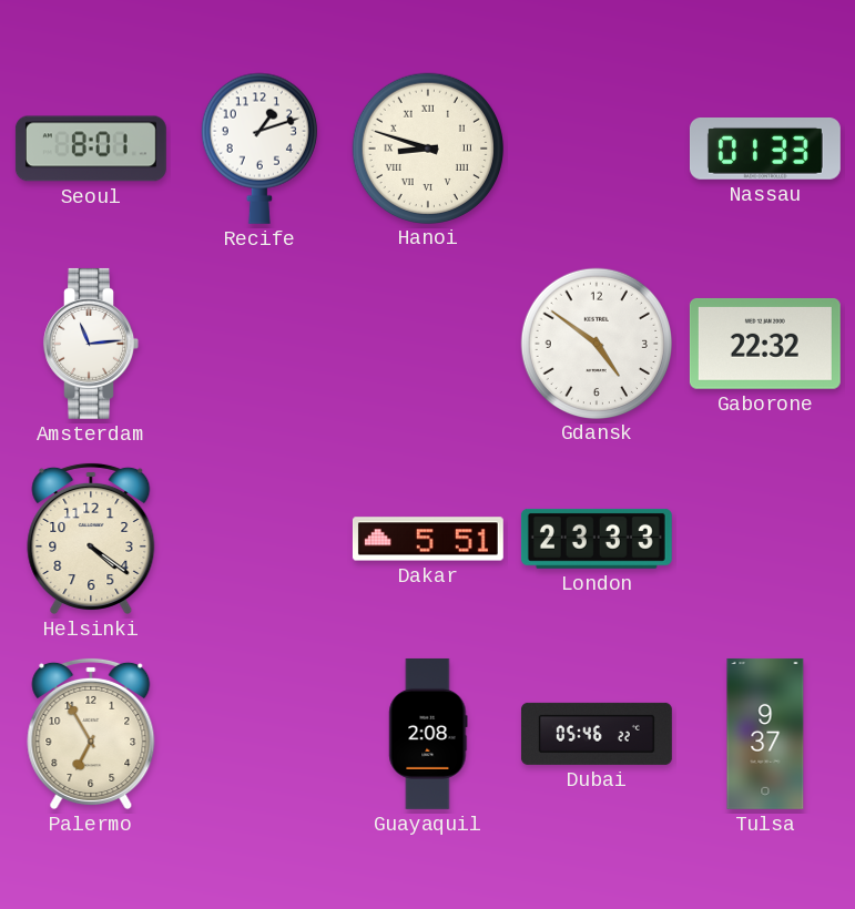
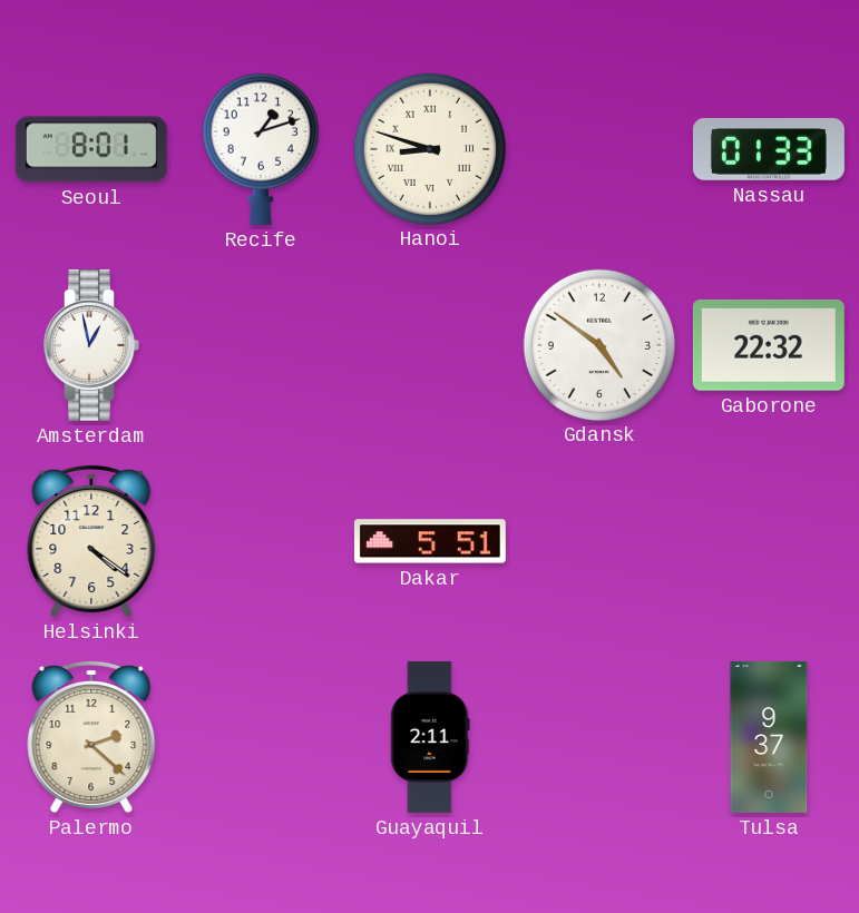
Amsterdam: 11:14 -> 12:58 (91, 345)
London: 23:33 -> none (597, 539)
Palermo: 6:55 -> 2:22 (91, 736)
Guayaquil: 2:08 -> 2:11 (430, 737)
Dubai: 05:46 -> none (597, 734)
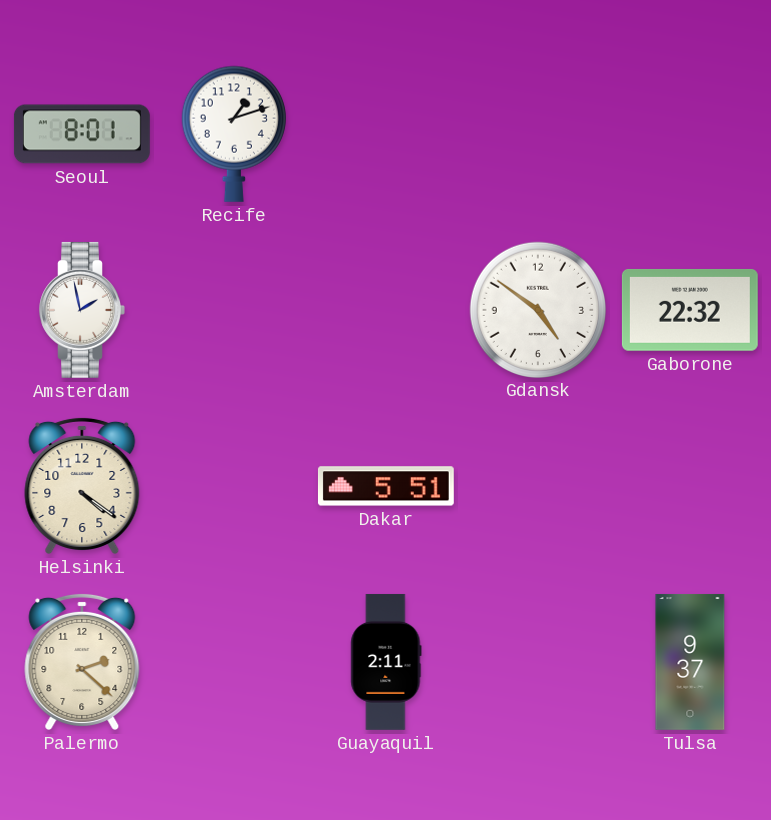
Hanoi: 8:48 -> none (429, 148)
Nassau: 01:33 -> none (769, 150)
Amsterdam: 12:58 -> 1:58 (82, 310)
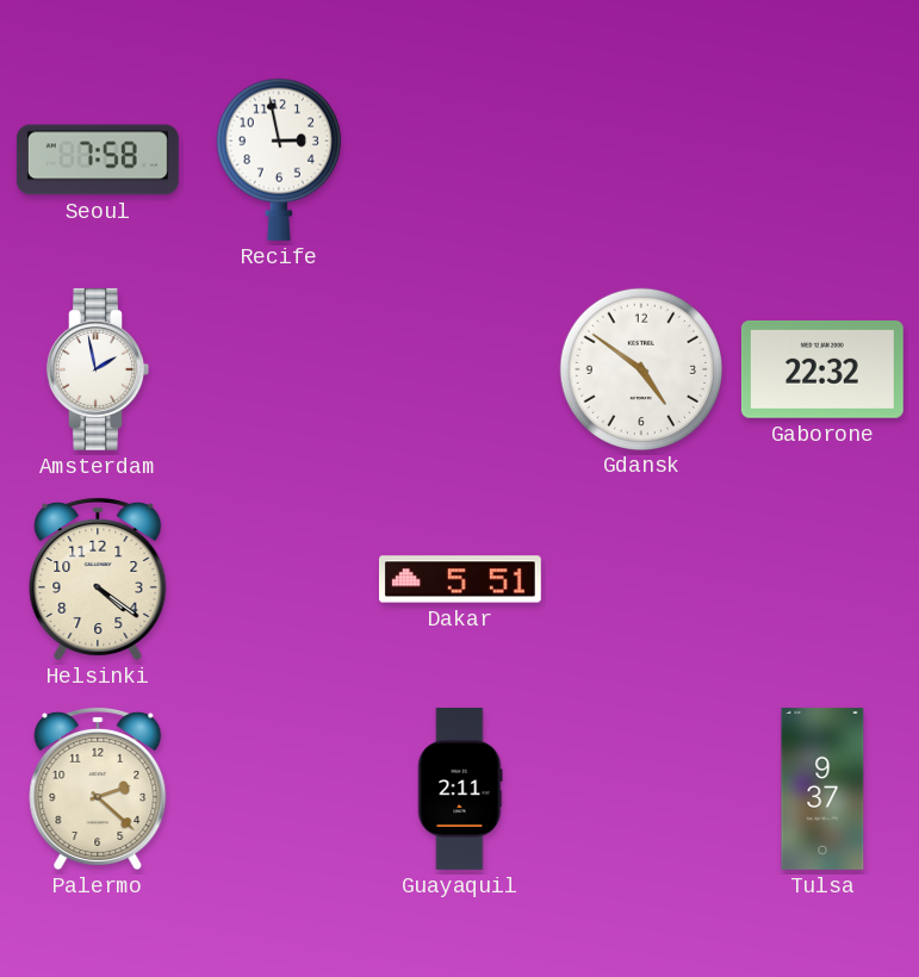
Seoul: 8:01 -> 7:58 (98, 160)
Recife: 1:12 -> 2:58 (279, 160)
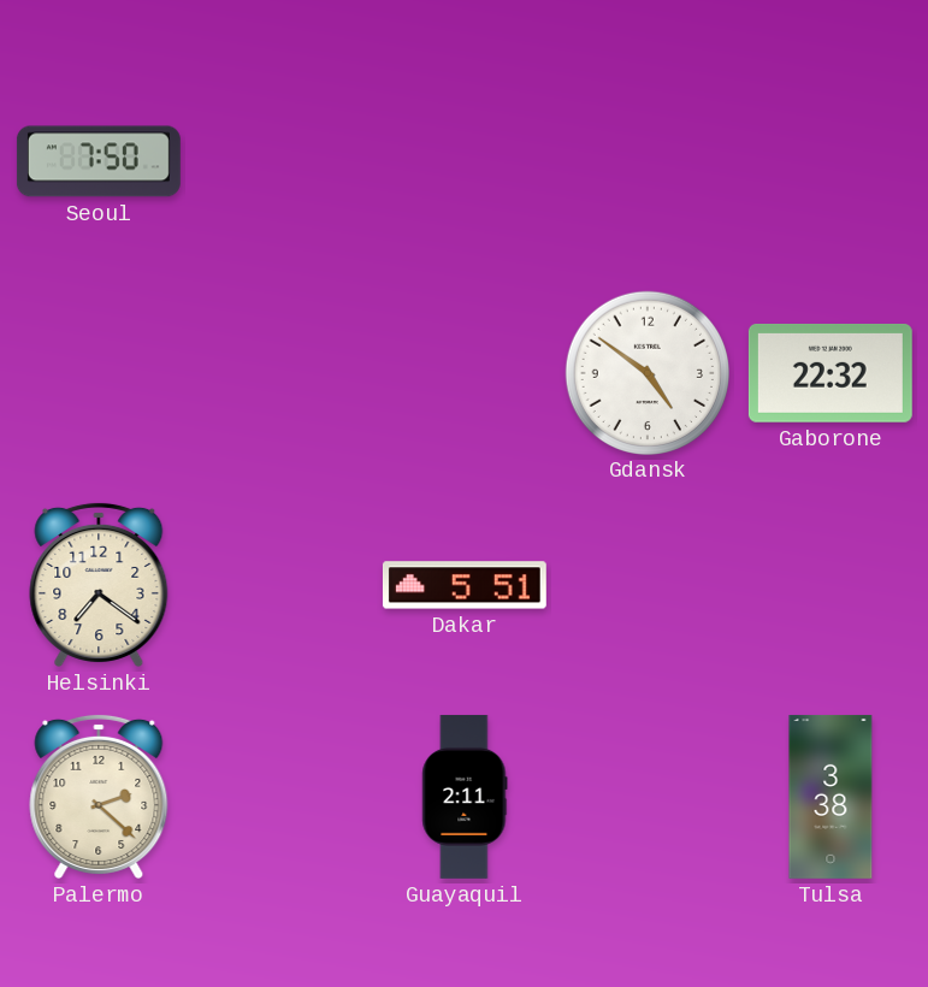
Seoul: 7:58 -> 7:50 (99, 161)
Recife: 2:58 -> none (279, 160)
Amsterdam: 1:58 -> none (98, 369)
Helsinki: 4:21 -> 7:21 (99, 584)
Tulsa: 9:37 -> 3:38 (831, 797)
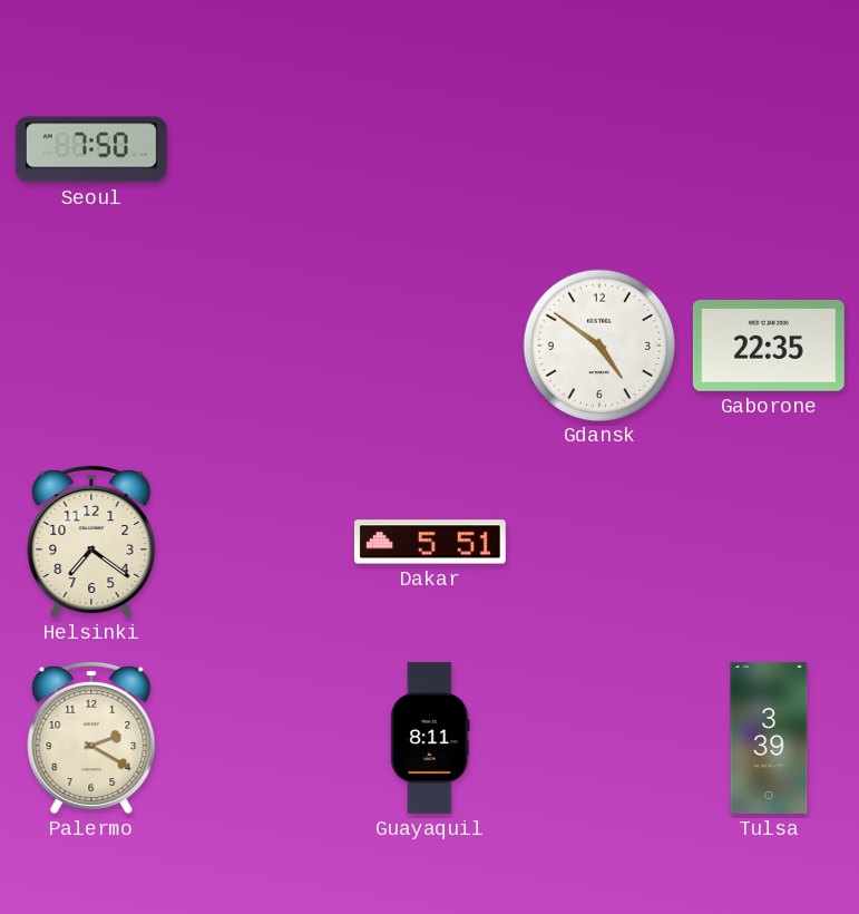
Gaborone: 22:32 -> 22:35 (769, 346)
Palermo: 2:22 -> 2:20 (91, 737)
Guayaquil: 2:11 -> 8:11 (430, 738)
Tulsa: 3:38 -> 3:39 (769, 738)
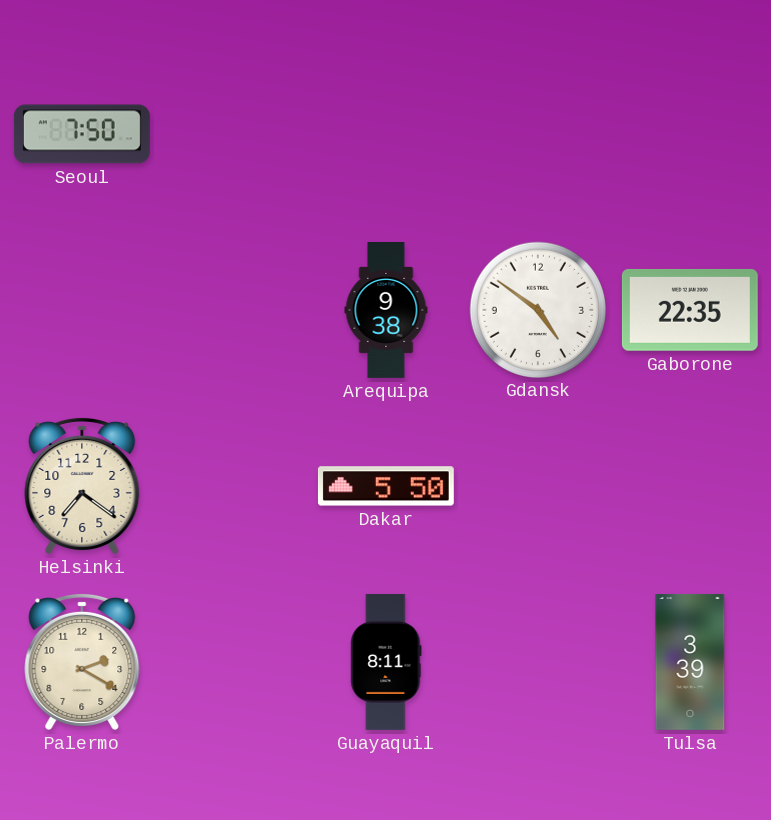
Arequipa: none -> 9:38 (386, 311)
Dakar: 5:51 -> 5:50 (386, 486)
